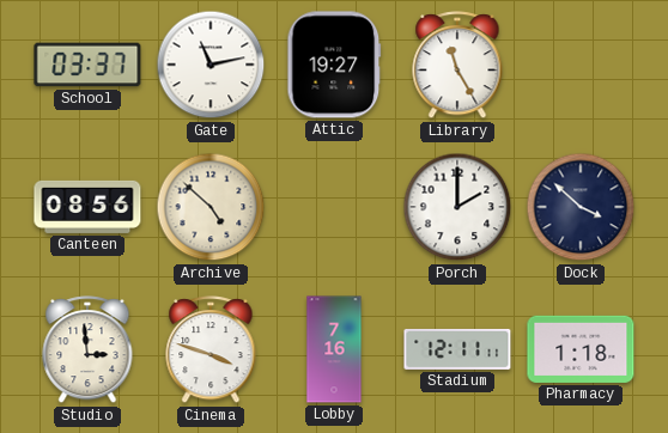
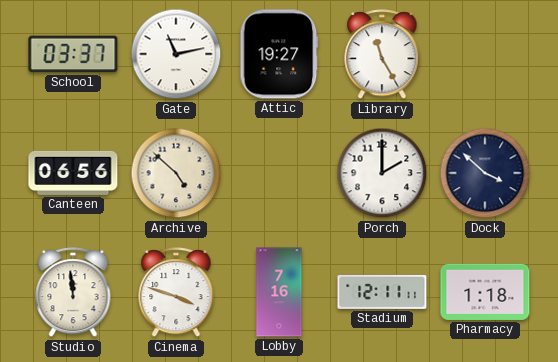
Canteen: 08:56 -> 06:56 (73, 173)
Studio: 2:59 -> 11:59 (73, 293)
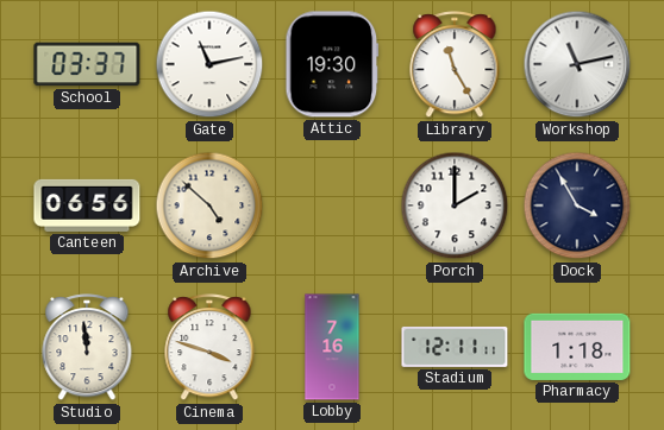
Attic: 19:27 -> 19:30 (332, 64)
Workshop: none -> 11:13 (577, 64)
Dock: 3:52 -> 3:55 (577, 205)
